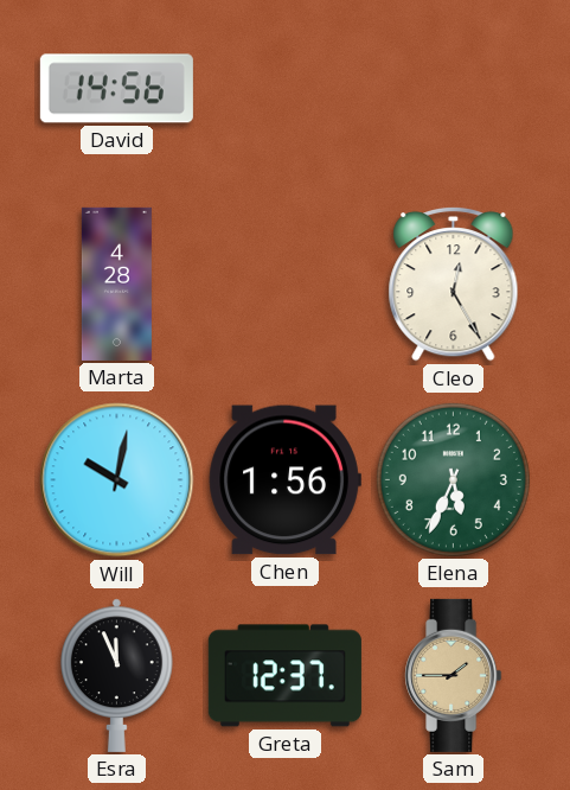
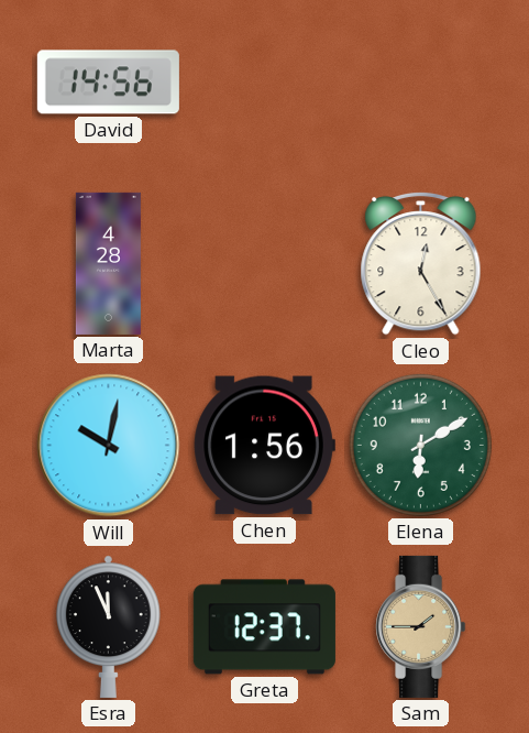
Elena: 5:34 -> 6:10 (420, 445)
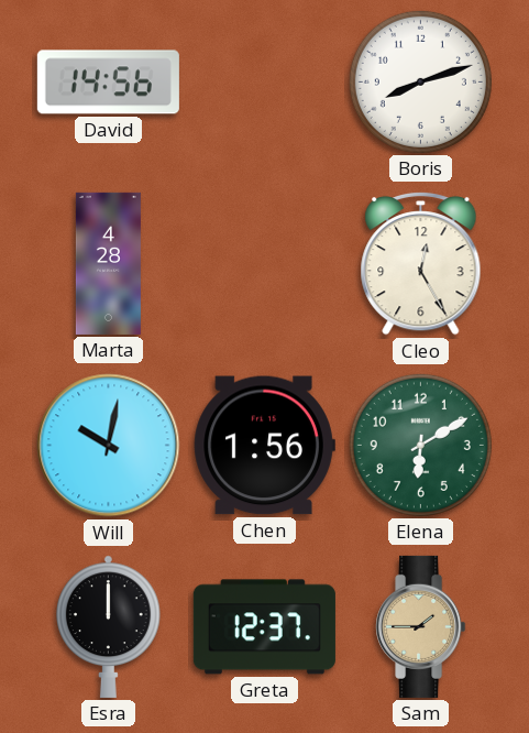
Boris: none -> 8:12 (420, 81)
Esra: 11:56 -> 12:00 (109, 626)
